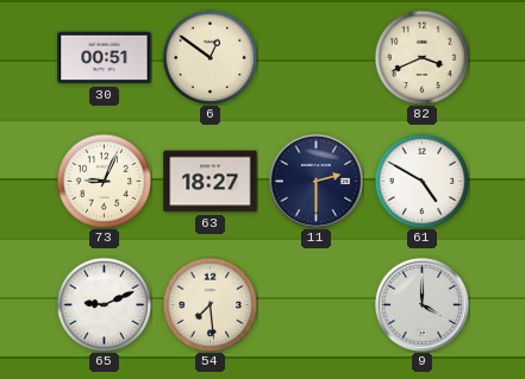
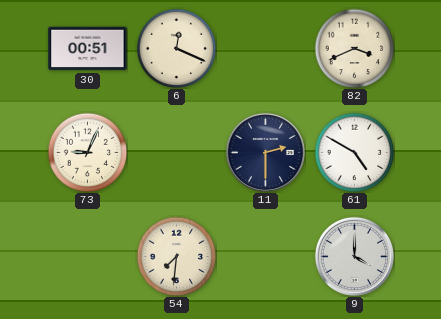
6: 12:51 -> 12:19 (176, 48)
63: 18:27 -> none (211, 182)
65: 9:11 -> none (104, 304)
54: 7:29 -> 7:31 (176, 256)
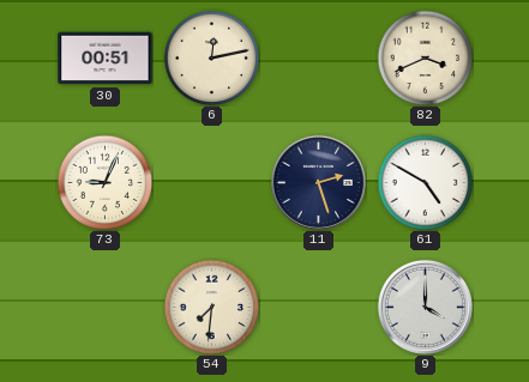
6: 12:19 -> 12:13 (211, 57)
11: 2:30 -> 2:27 (318, 182)
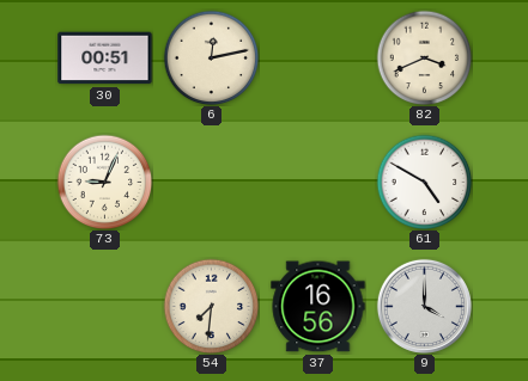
11: 2:27 -> none (318, 182)
37: none -> 16:56 (318, 307)
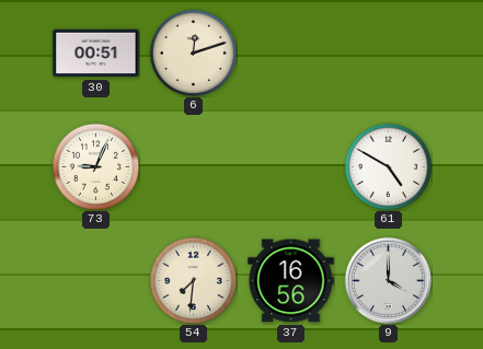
6: 12:13 -> 12:12 (193, 53)
82: 3:41 -> none (424, 57)
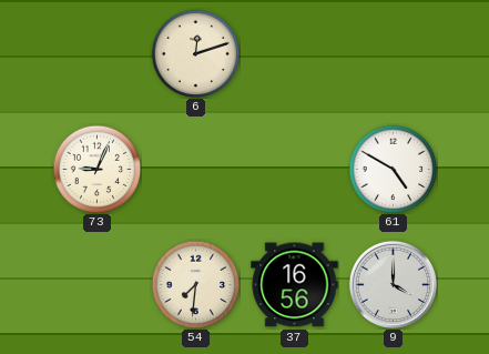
30: 00:51 -> none (96, 54)
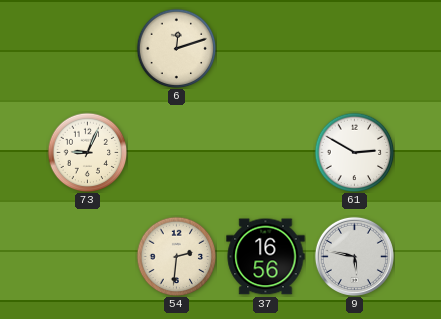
61: 4:50 -> 2:50 (354, 152)
54: 7:31 -> 2:31 (176, 256)
9: 4:00 -> 5:47 (354, 256)
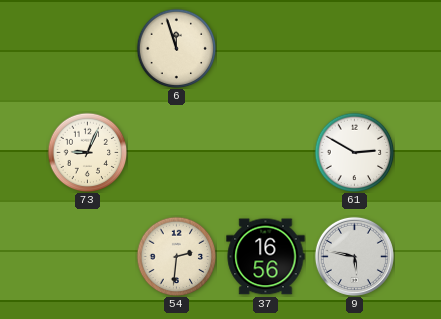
6: 12:12 -> 11:57 (176, 48)
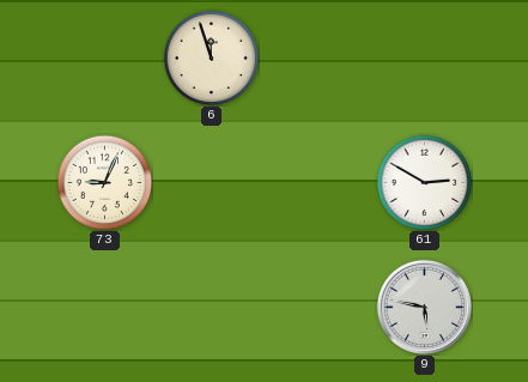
54: 2:31 -> none (176, 256)
37: 16:56 -> none (266, 257)
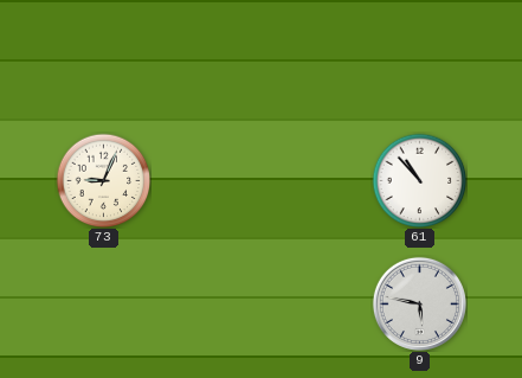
6: 11:57 -> none (211, 57)
61: 2:50 -> 10:53 (419, 180)
